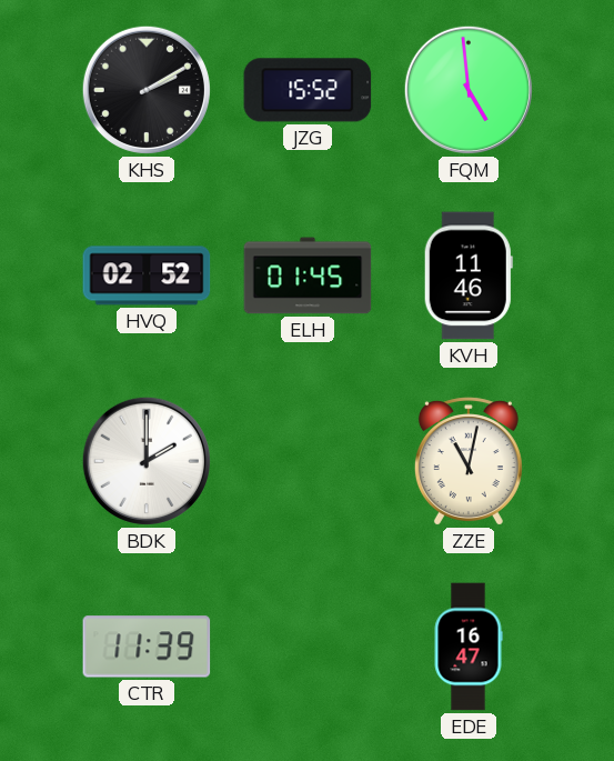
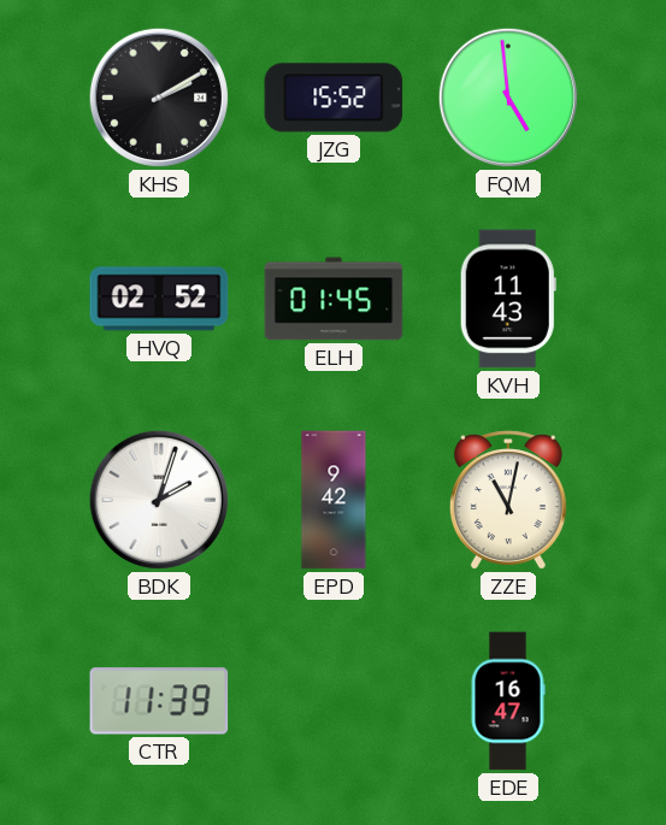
KVH: 11:46 -> 11:43 (508, 299)
BDK: 2:00 -> 2:03 (159, 500)
EPD: none -> 9:42 (334, 500)
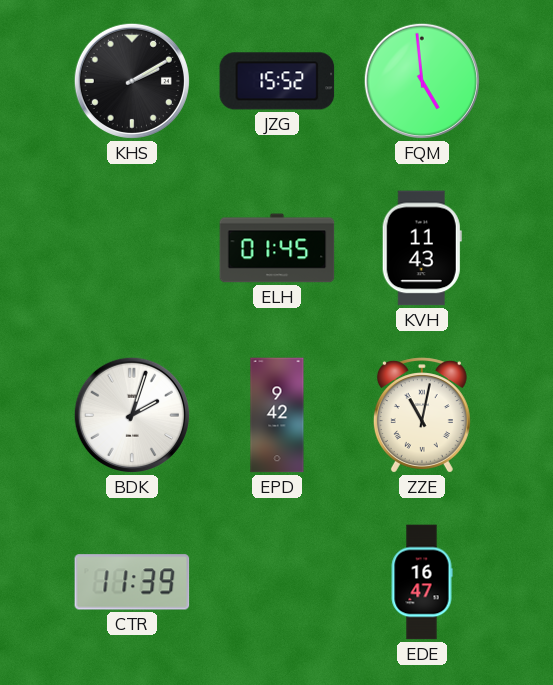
HVQ: 02:52 -> none (159, 299)
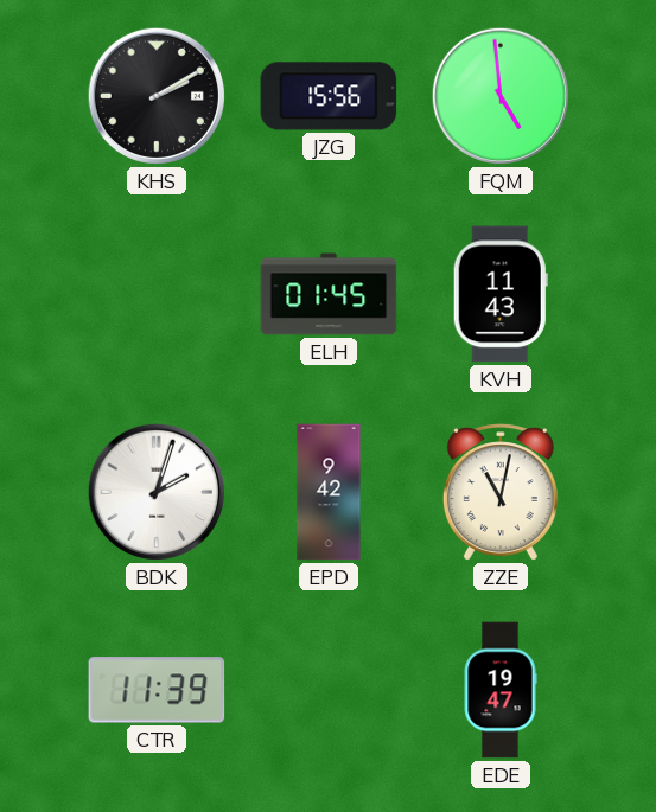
JZG: 15:52 -> 15:56 (329, 96)
EDE: 16:47 -> 19:47 (501, 690)
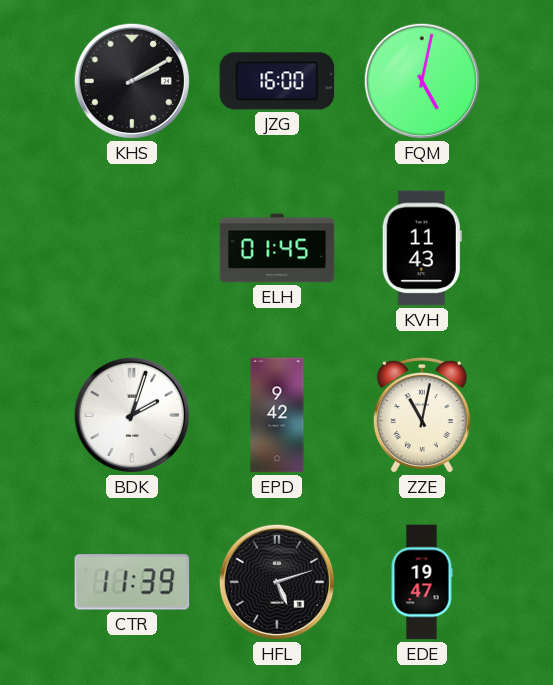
JZG: 15:56 -> 16:00 (277, 81)
FQM: 4:59 -> 5:02 (422, 81)
HFL: none -> 5:12 (277, 582)
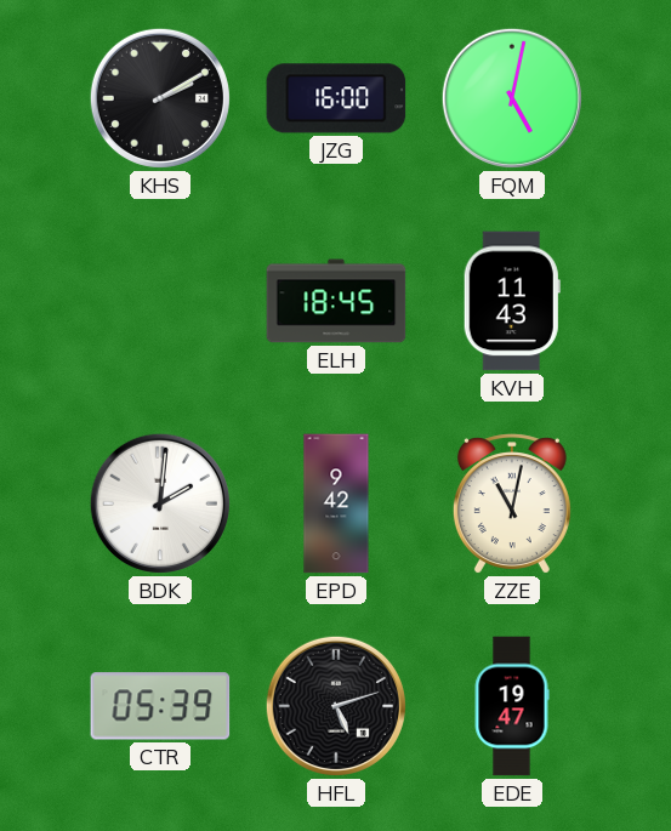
ELH: 01:45 -> 18:45 (336, 301)
BDK: 2:03 -> 2:01 (160, 503)
CTR: 11:39 -> 05:39 (160, 706)
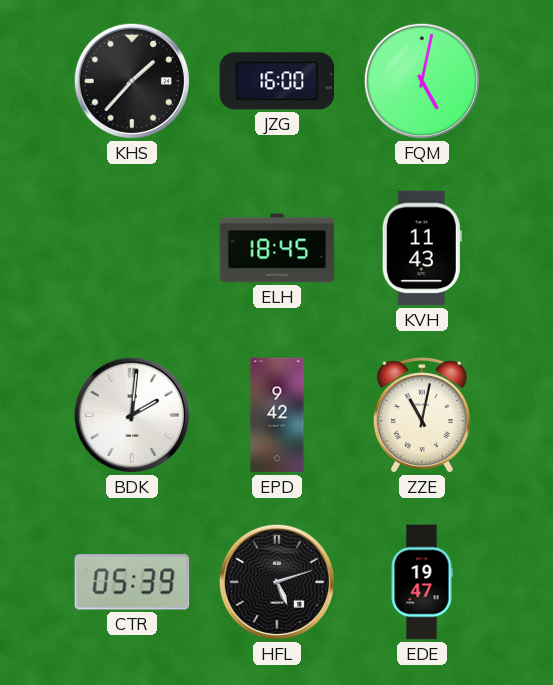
KHS: 2:10 -> 1:37 (132, 81)
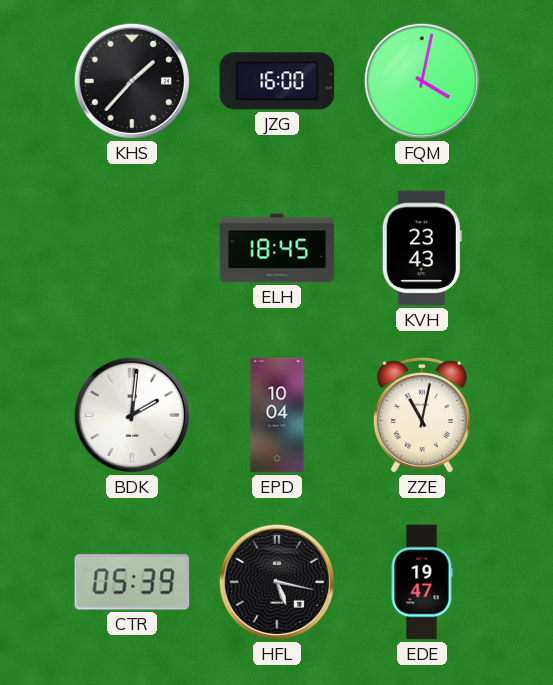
FQM: 5:02 -> 4:02 (422, 81)
KVH: 11:43 -> 23:43 (422, 248)
EPD: 9:42 -> 10:04 (277, 415)
HFL: 5:12 -> 5:17 (277, 582)
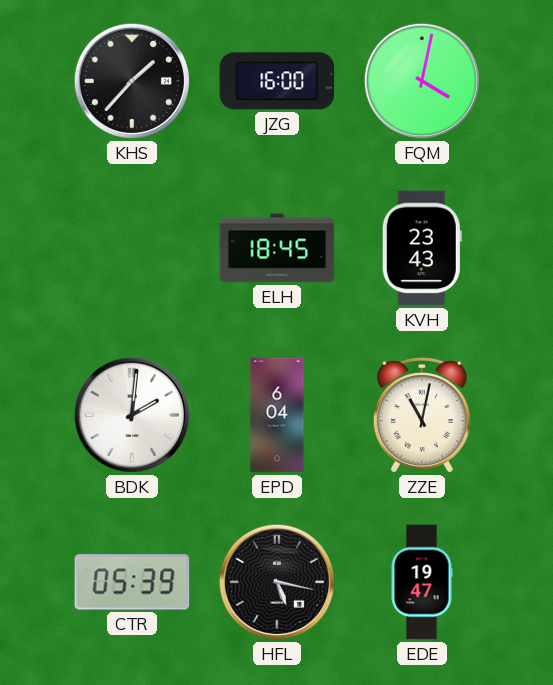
EPD: 10:04 -> 6:04 (277, 415)
